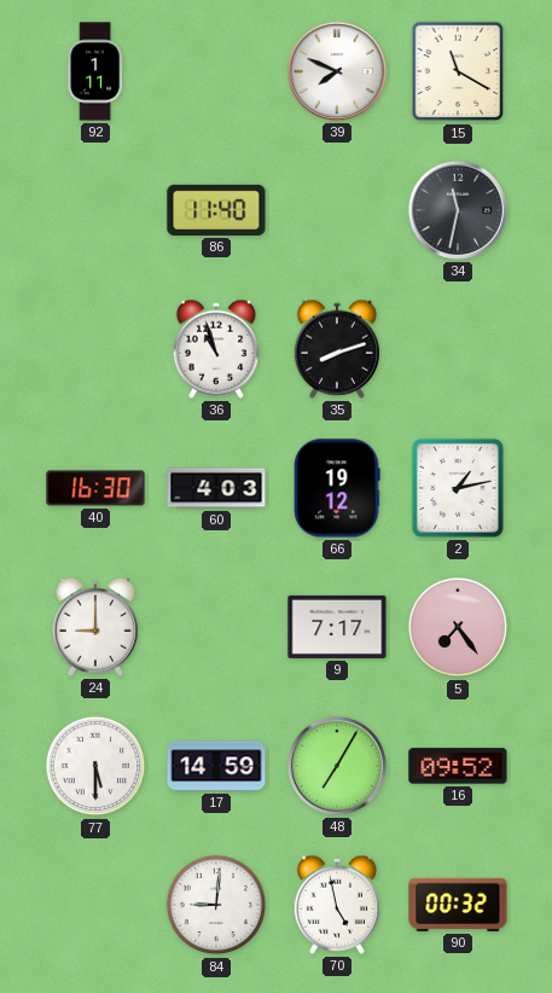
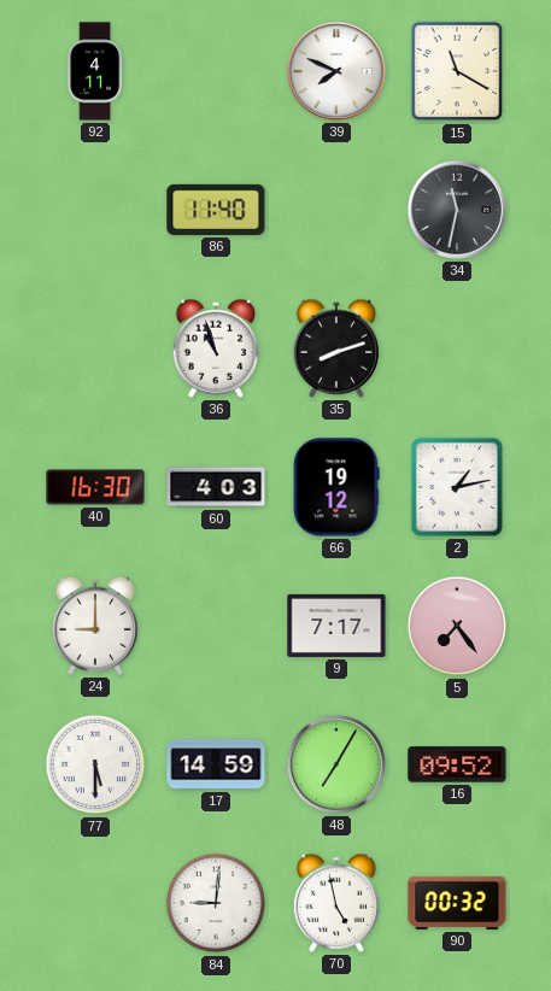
92: 1:11 -> 4:11 (95, 71)
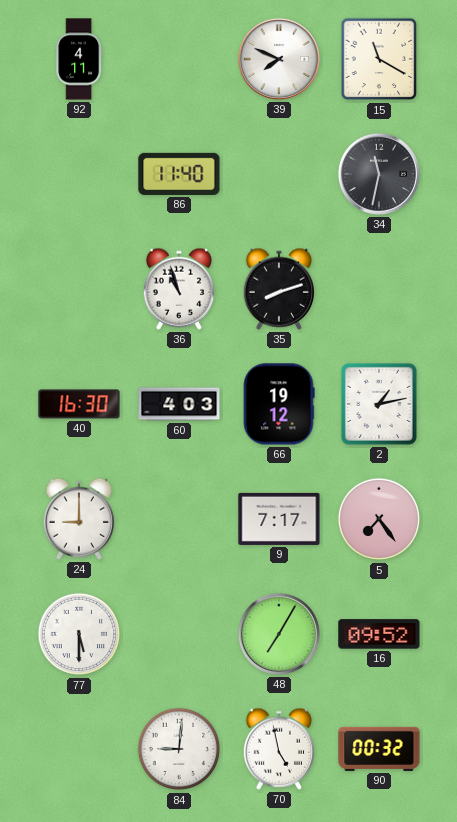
17: 14:59 -> none (216, 764)
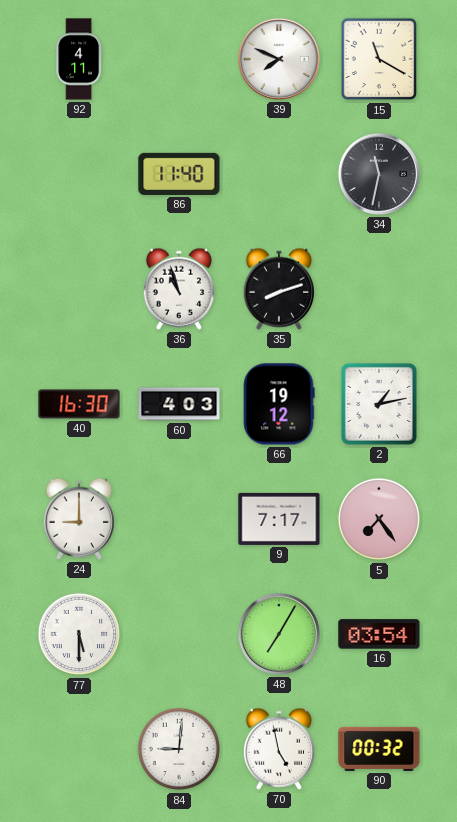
16: 09:52 -> 03:54 (379, 634)
